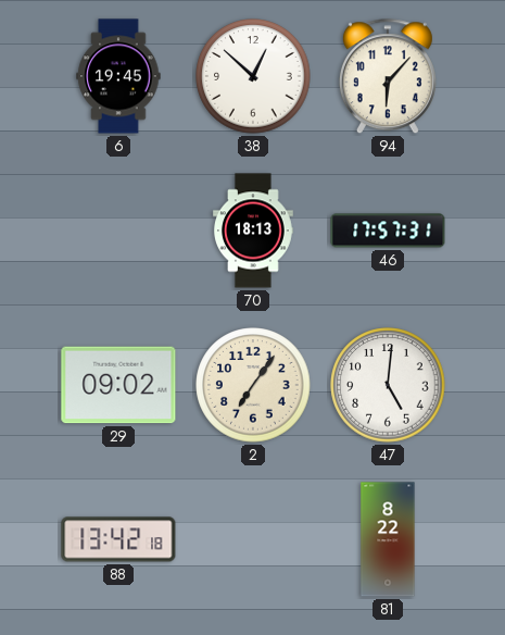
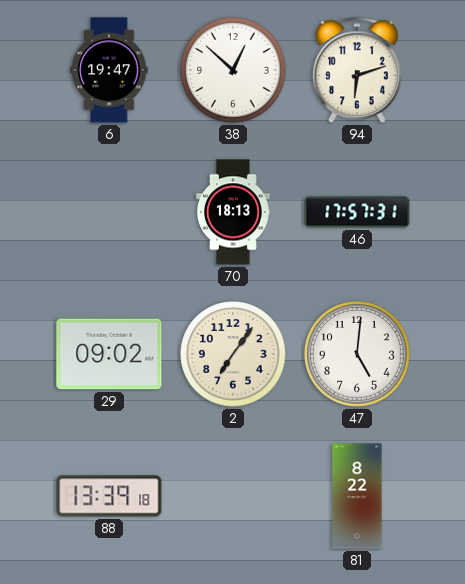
6: 19:45 -> 19:47 (109, 70)
94: 6:07 -> 6:12 (357, 71)
88: 13:42 -> 13:39 (109, 496)
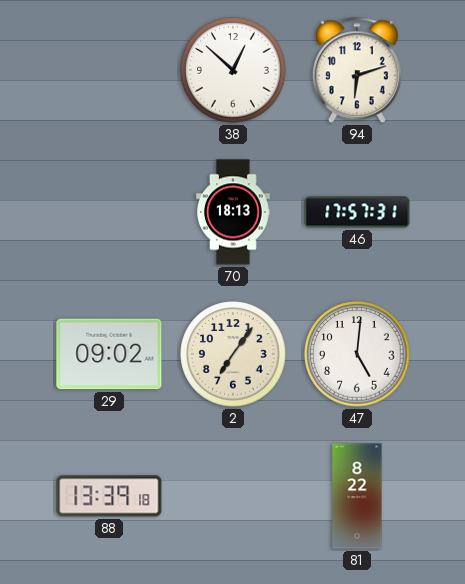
6: 19:47 -> none (109, 70)
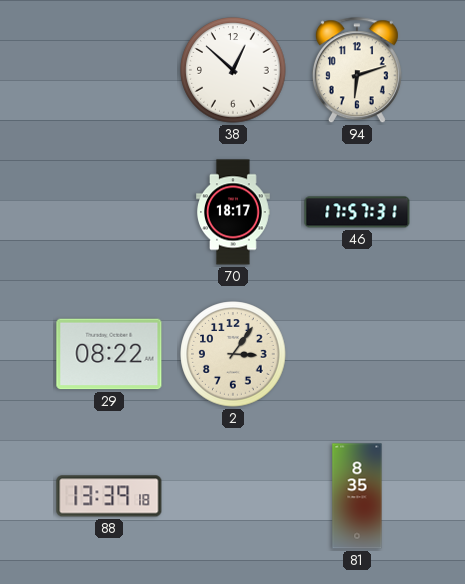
70: 18:13 -> 18:17 (234, 212)
29: 09:02 -> 08:22 (109, 354)
2: 7:06 -> 3:06 (233, 354)
47: 5:01 -> none (357, 354)
81: 8:22 -> 8:35 (357, 496)
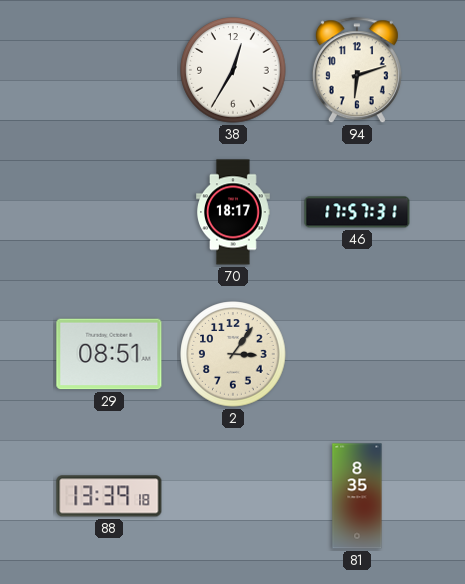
38: 12:52 -> 12:35 (233, 70)
29: 08:22 -> 08:51 (109, 354)
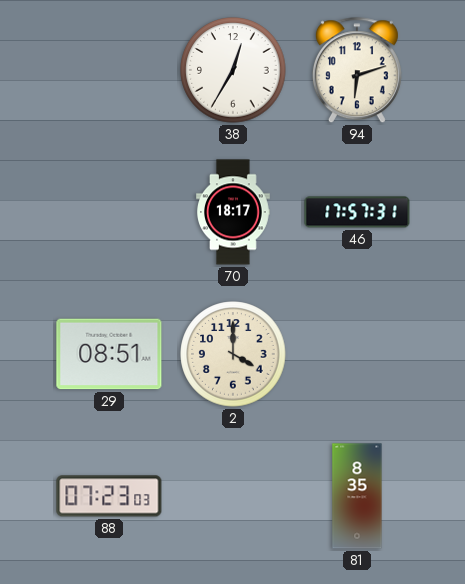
2: 3:06 -> 4:00 (233, 354)
88: 13:39 -> 07:23 (109, 496)
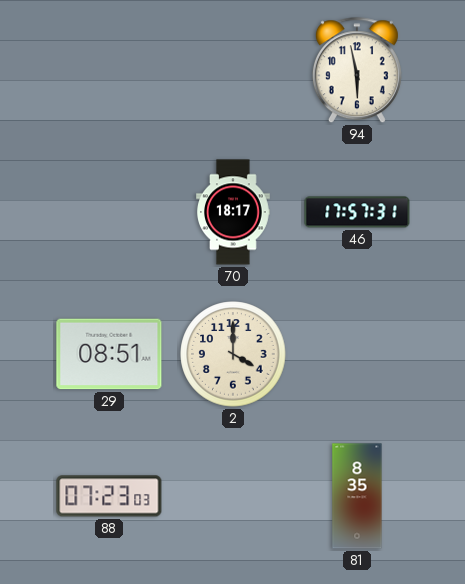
38: 12:35 -> none (233, 70)
94: 6:12 -> 5:58 (357, 71)
